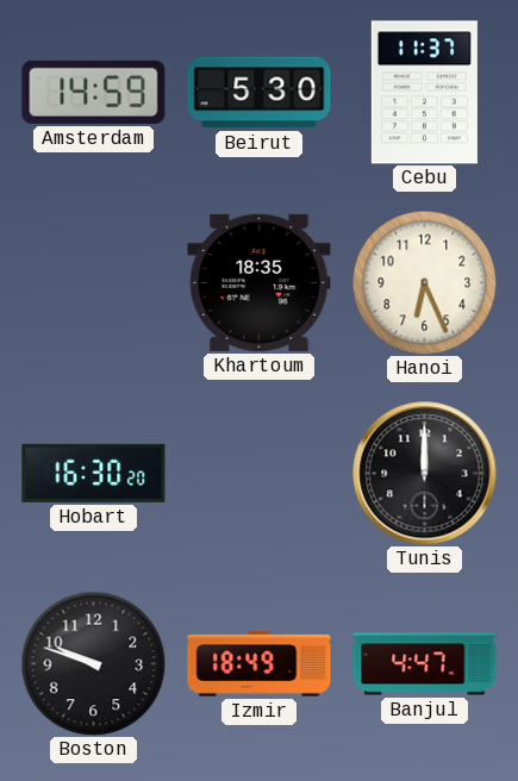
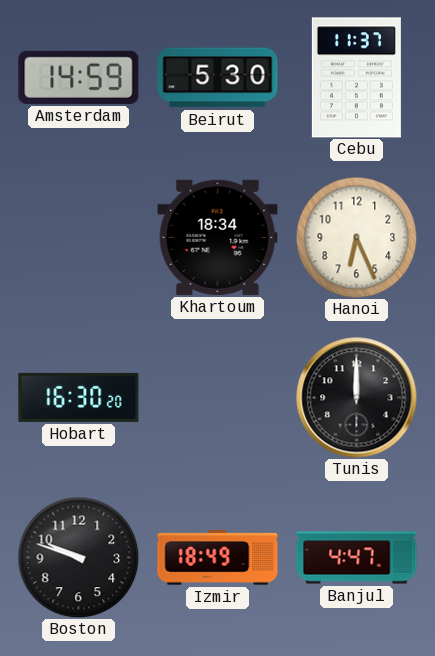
Khartoum: 18:35 -> 18:34 (218, 237)
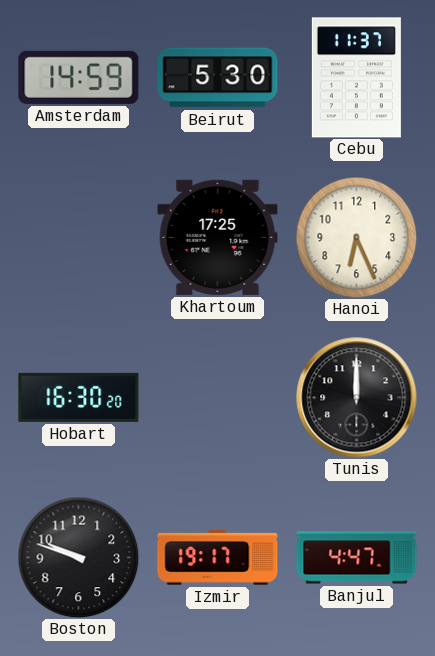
Khartoum: 18:34 -> 17:25 (218, 237)
Izmir: 18:49 -> 19:17 (218, 558)
